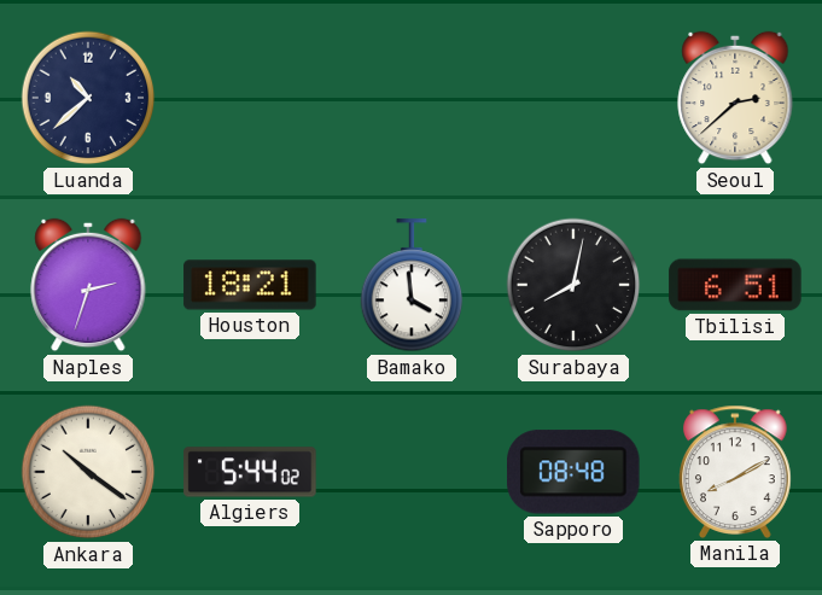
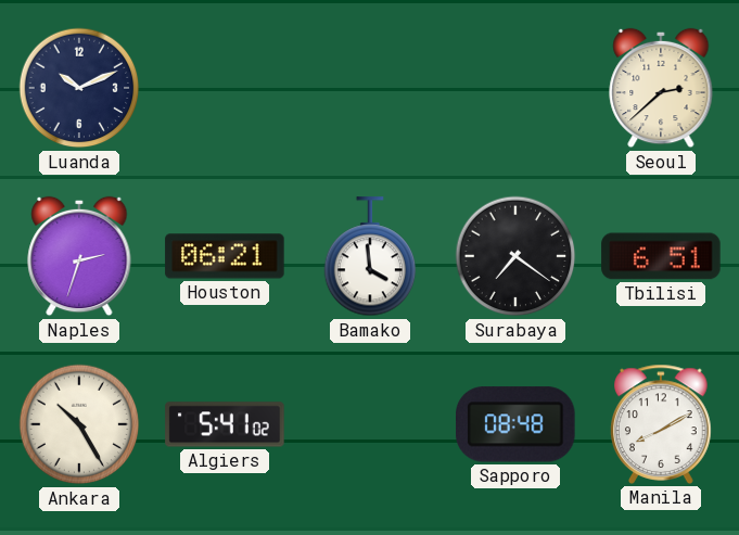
Luanda: 10:38 -> 10:11 (79, 88)
Houston: 18:21 -> 06:21 (225, 256)
Surabaya: 8:02 -> 7:21 (515, 256)
Ankara: 10:21 -> 10:25 (79, 424)
Algiers: 5:44 -> 5:41 (225, 424)
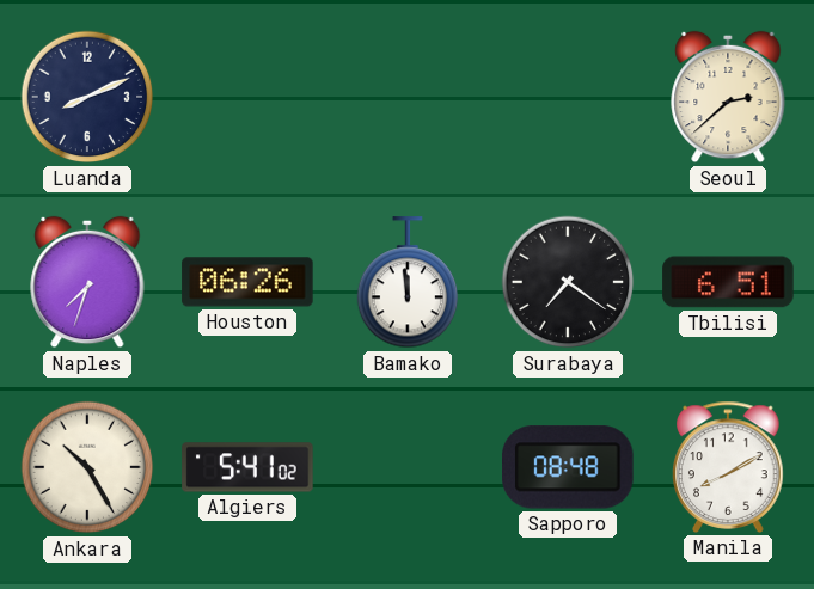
Luanda: 10:11 -> 8:11 (87, 97)
Naples: 2:33 -> 7:33 (87, 282)
Houston: 06:21 -> 06:26 (247, 282)
Bamako: 3:59 -> 11:59 (408, 283)
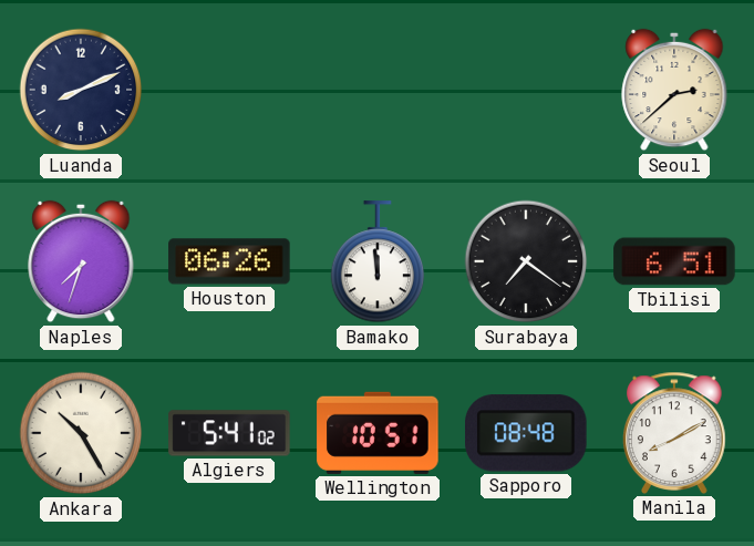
Wellington: none -> 10:51 (378, 433)
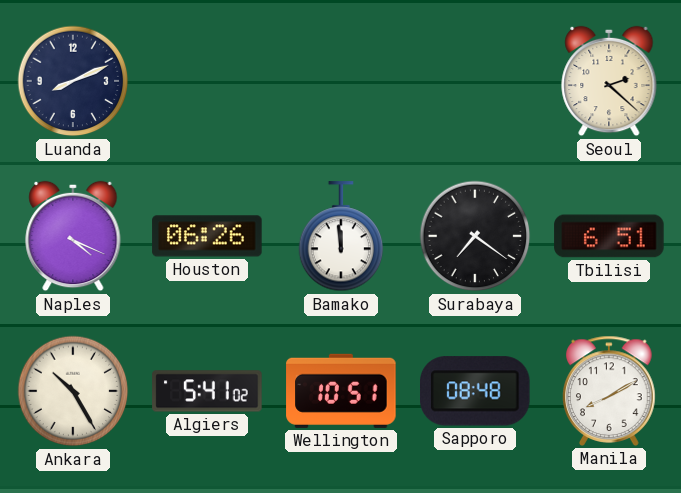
Seoul: 2:38 -> 2:22 (609, 81)
Naples: 7:33 -> 4:19 (73, 236)
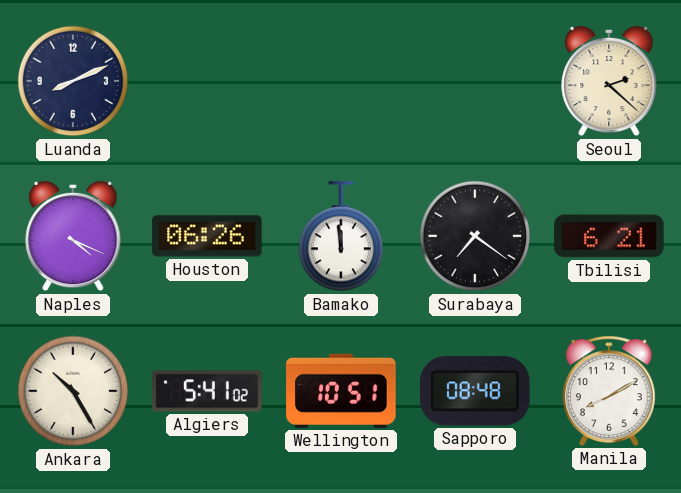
Tbilisi: 6:51 -> 6:21 (609, 236)
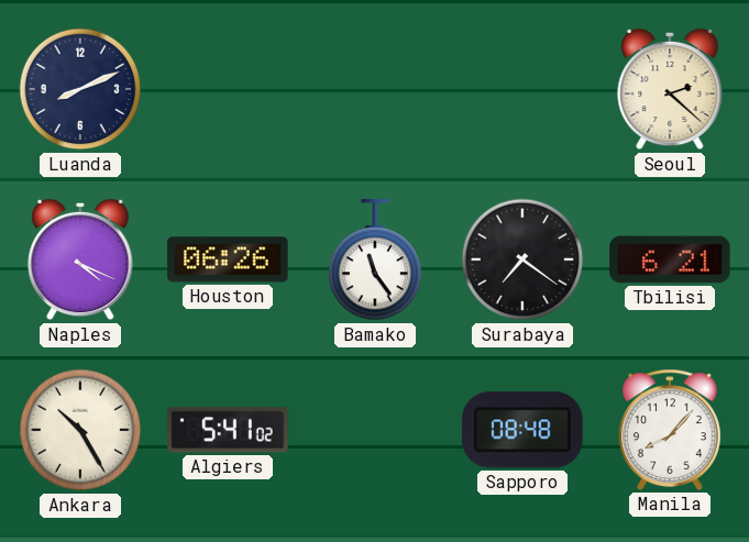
Bamako: 11:59 -> 11:24 (375, 261)
Wellington: 10:51 -> none (341, 391)
Manila: 8:10 -> 8:07 (671, 430)
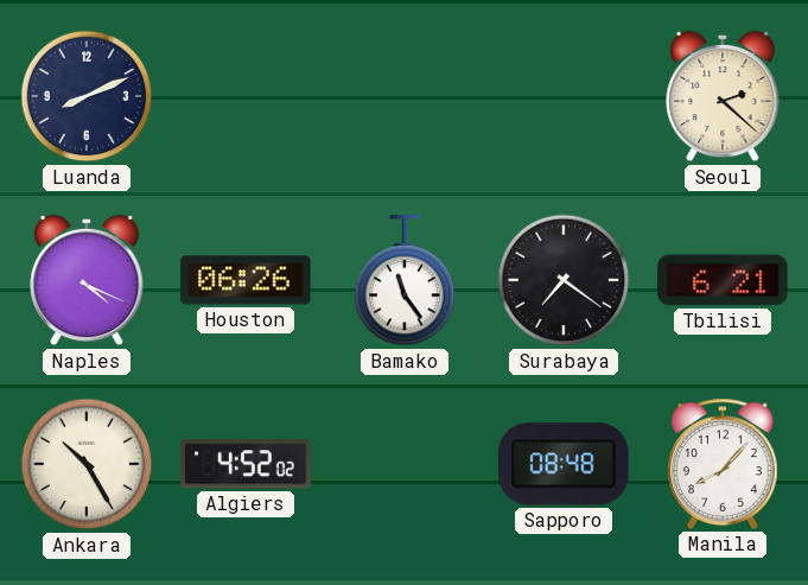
Algiers: 5:41 -> 4:52 (246, 464)
